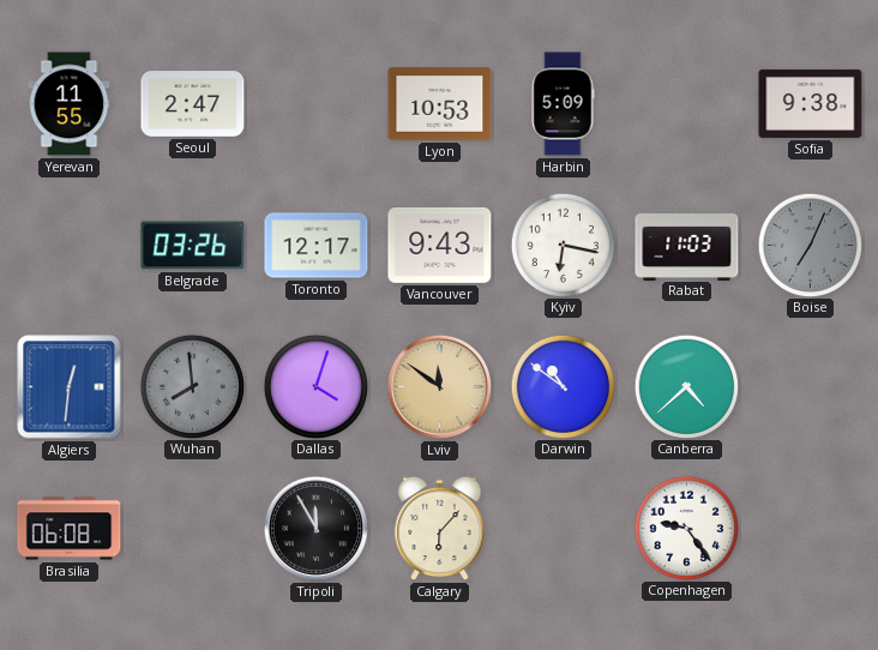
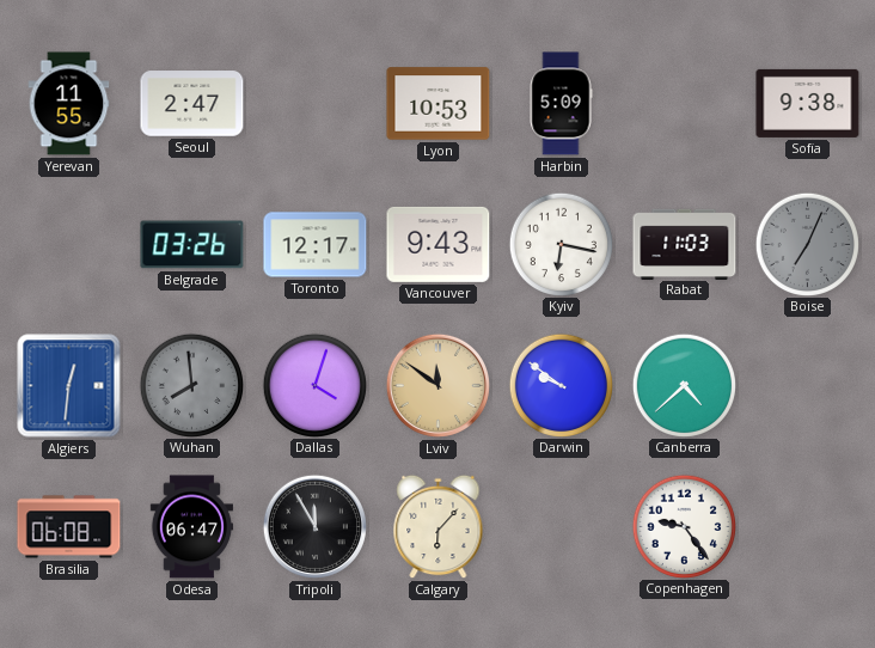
Darwin: 10:51 -> 9:51 (561, 385)
Odesa: none -> 06:47 (191, 527)
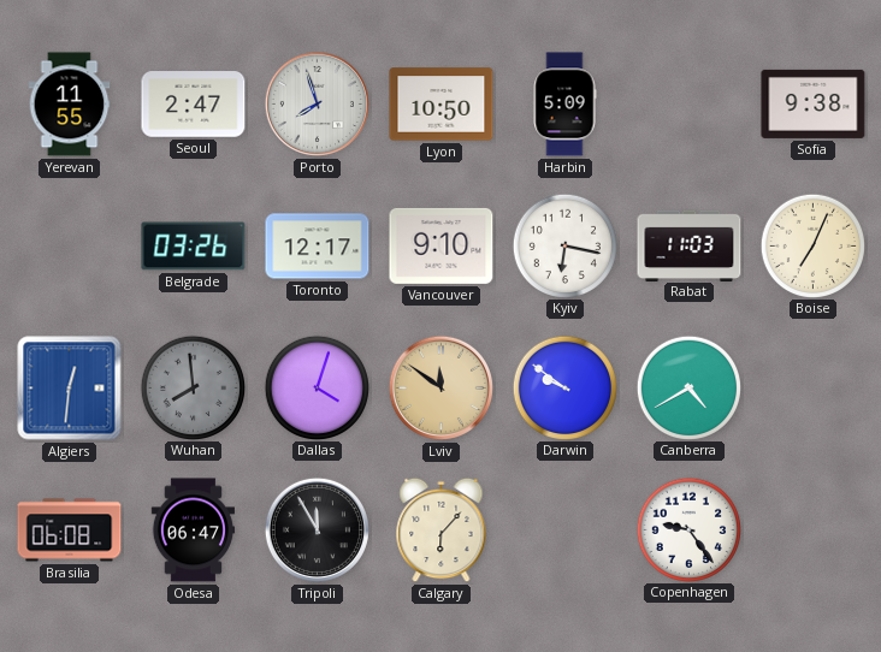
Porto: none -> 7:57 (317, 103)
Lyon: 10:53 -> 10:50 (442, 105)
Vancouver: 9:43 -> 9:10 (442, 245)
Boise dial: grey -> cream (812, 245)
Canberra: 4:38 -> 4:40 (688, 387)
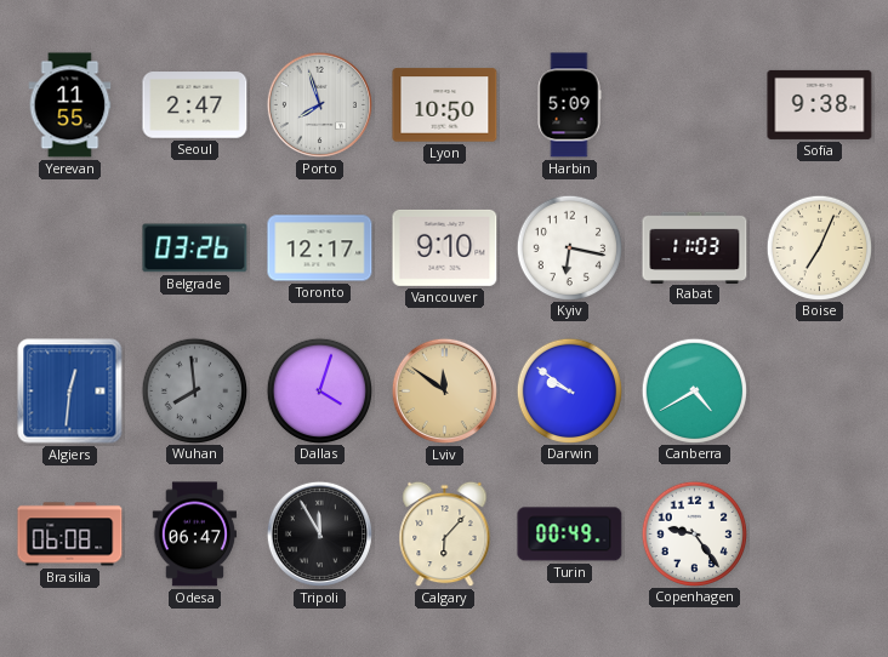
Turin: none -> 00:49 (570, 535)
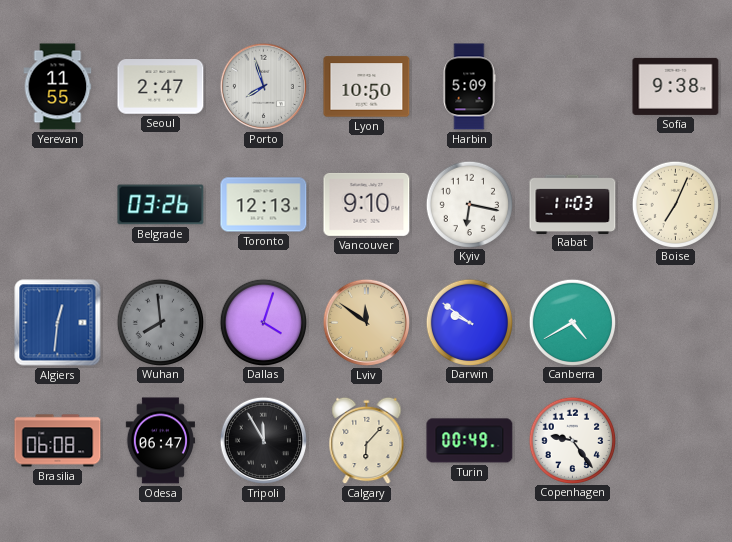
Toronto: 12:17 -> 12:13 (264, 205)
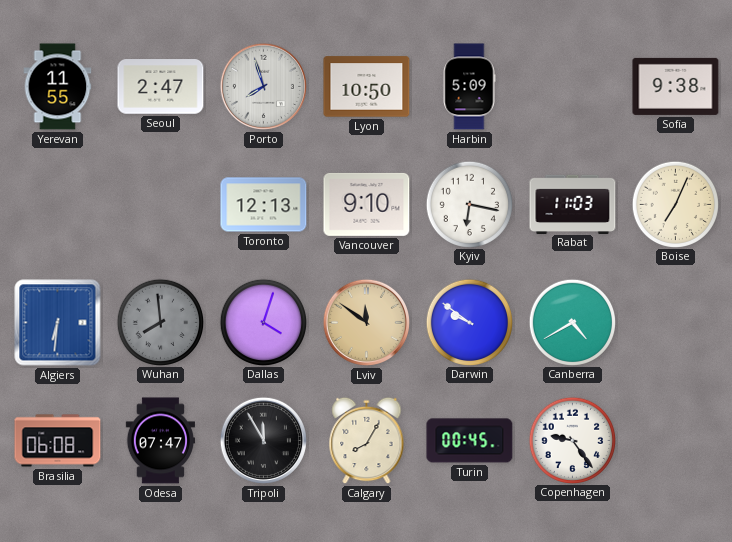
Belgrade: 03:26 -> none (161, 205)
Algiers: 12:31 -> 6:31 (58, 323)
Odesa: 06:47 -> 07:47 (160, 441)
Calgary: 6:07 -> 8:05 (367, 441)
Turin: 00:49 -> 00:45 (470, 441)
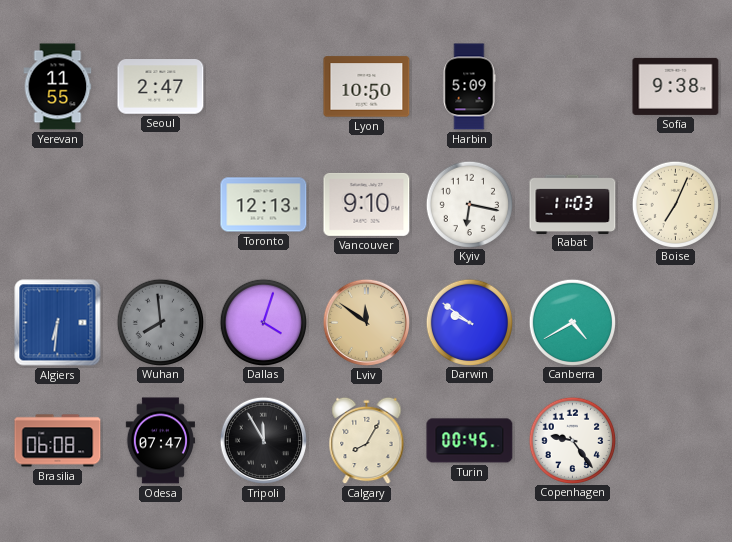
Porto: 7:57 -> none (263, 86)
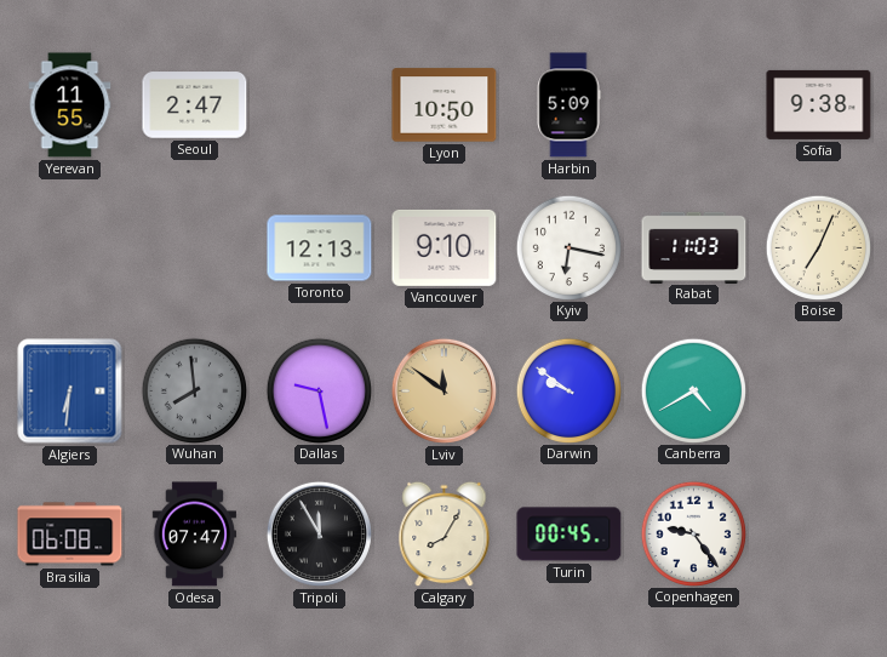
Dallas: 4:03 -> 9:28 (319, 390)
